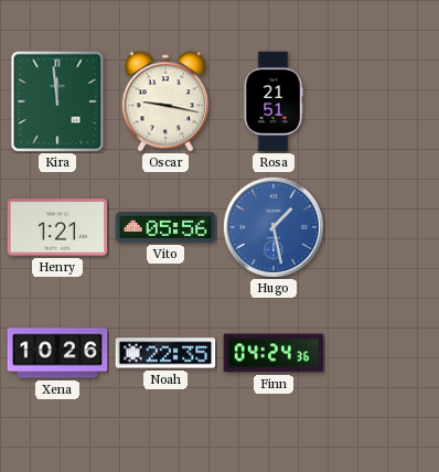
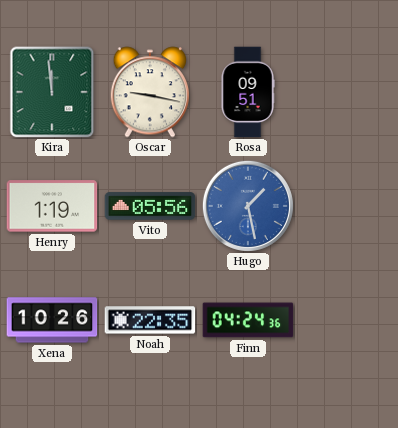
Rosa: 21:51 -> 09:51 (248, 92)
Henry: 1:21 -> 1:19 (52, 206)
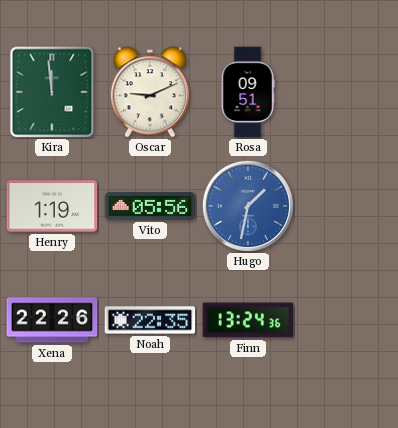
Oscar: 9:17 -> 9:11 (149, 92)
Hugo: 1:28 -> 1:32 (248, 206)
Xena: 10:26 -> 22:26 (52, 320)
Finn: 04:24 -> 13:24 (248, 320)
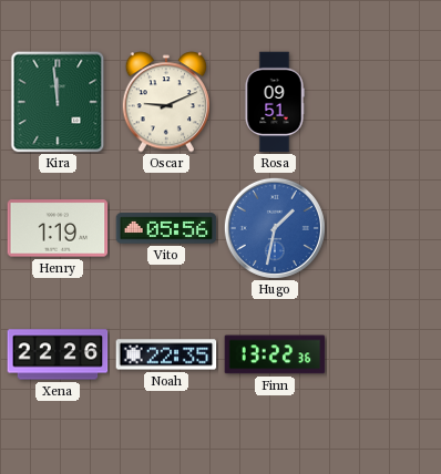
Finn: 13:24 -> 13:22 (275, 354)
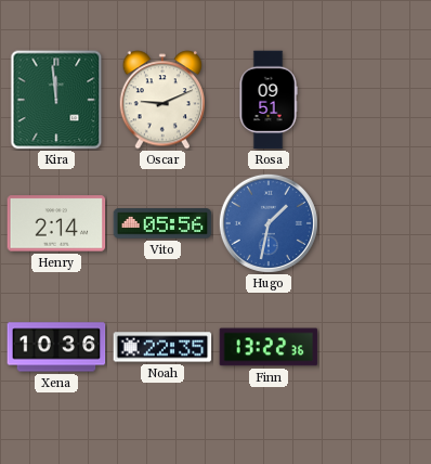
Henry: 1:19 -> 2:14 (56, 223)
Xena: 22:26 -> 10:36 (56, 347)
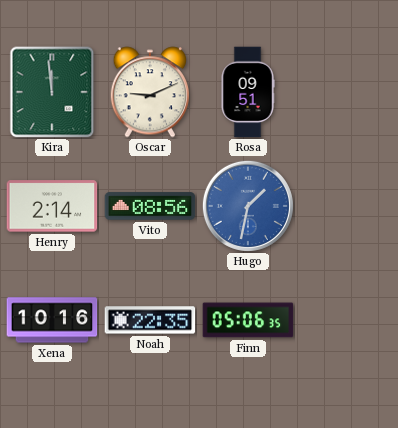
Vito: 05:56 -> 08:56 (150, 206)
Xena: 10:36 -> 10:16 (52, 320)
Finn: 13:22 -> 05:06 (248, 320)
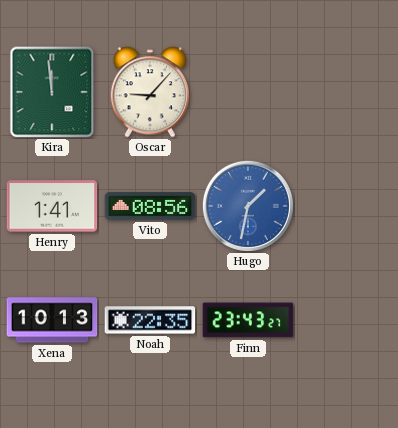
Oscar: 9:11 -> 9:07 (149, 92)
Rosa: 09:51 -> none (248, 92)
Henry: 2:14 -> 1:41 (52, 206)
Xena: 10:16 -> 10:13 (52, 320)
Finn: 05:06 -> 23:43 (248, 320)
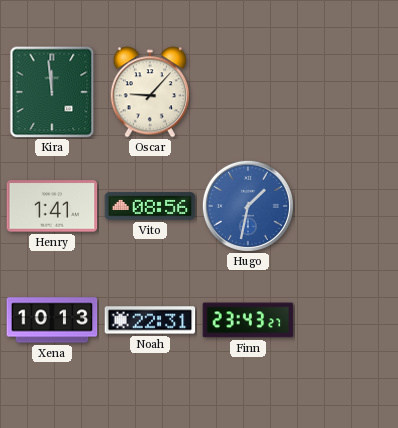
Noah: 22:35 -> 22:31 (150, 320)
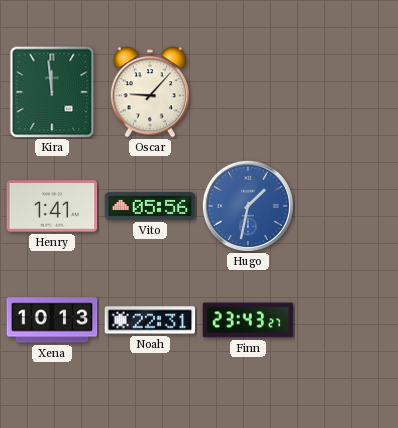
Vito: 08:56 -> 05:56 (150, 206)
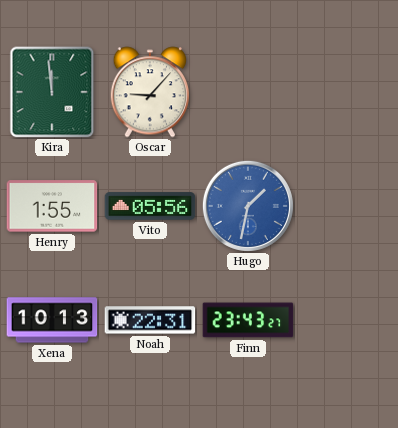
Henry: 1:41 -> 1:55 (52, 206)
